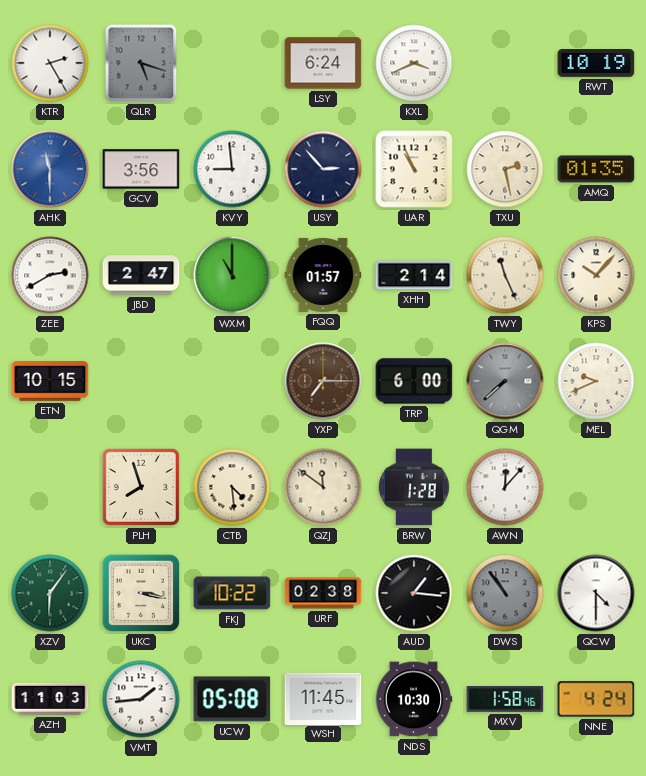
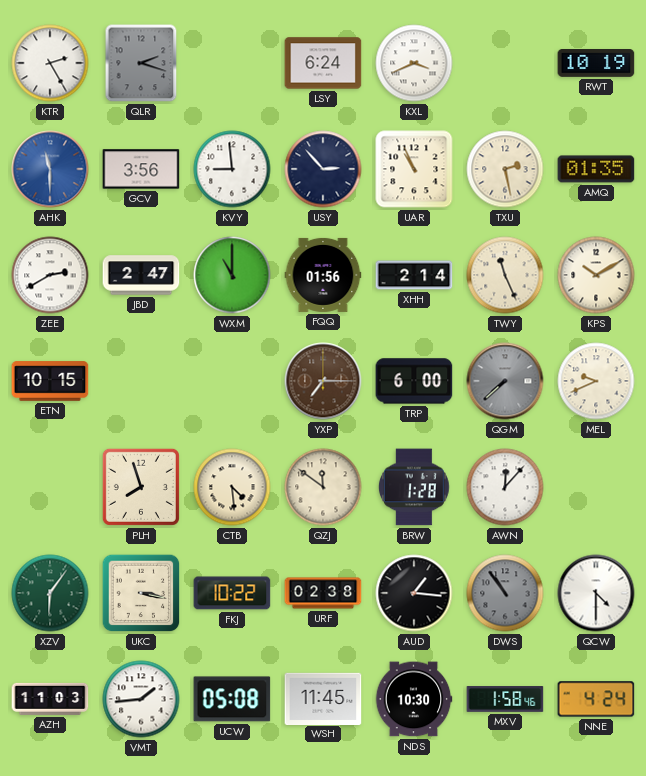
QLR: 5:18 -> 2:18 (141, 63)
FQQ: 01:57 -> 01:56 (323, 275)
KPS: 10:07 -> 10:10 (596, 275)
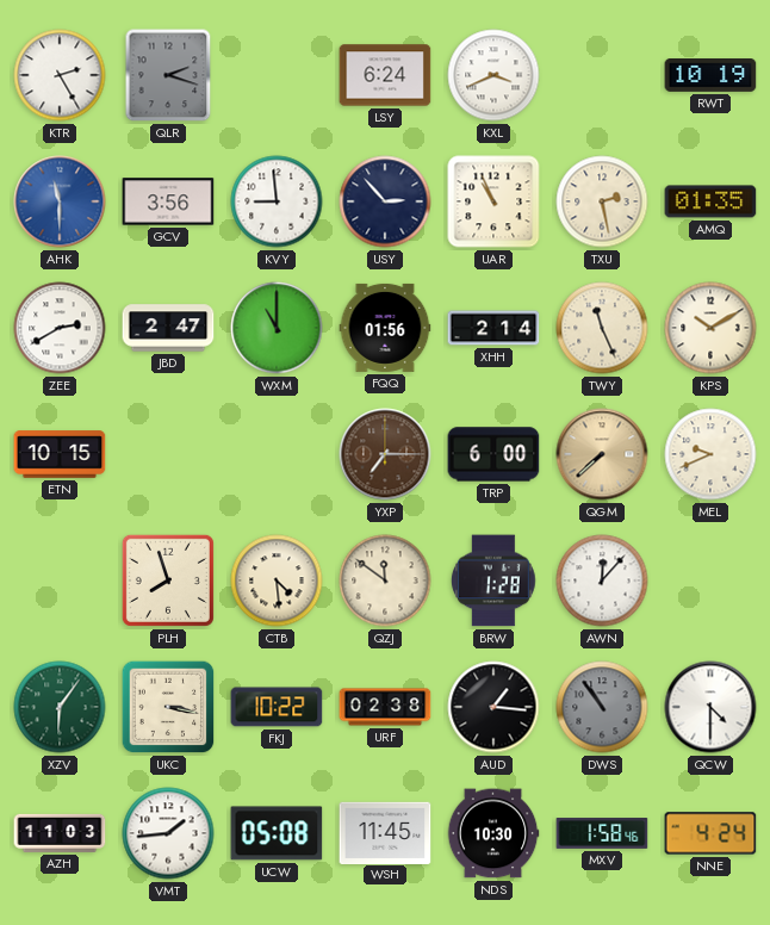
QGM dial: grey -> champagne (602, 454)
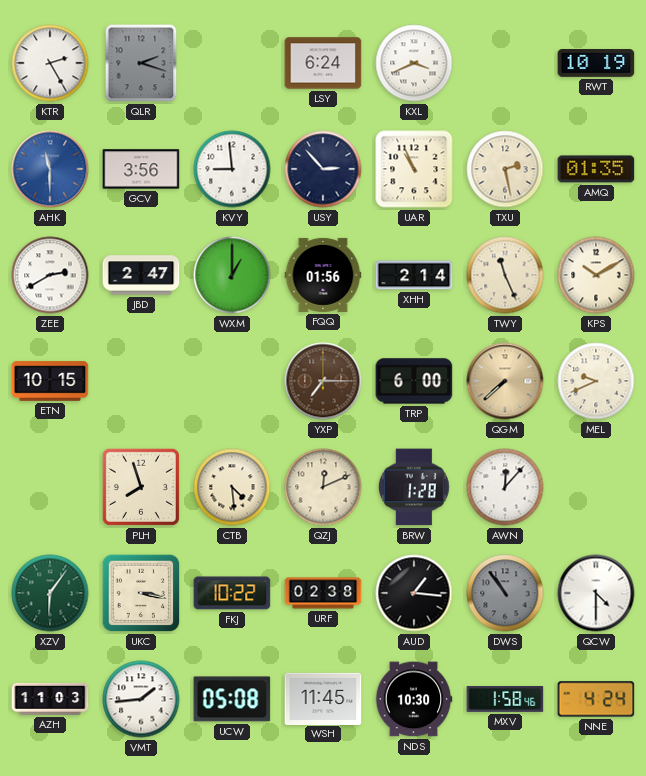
WXM: 11:00 -> 1:00 (232, 275)
QZJ: 11:51 -> 12:11 (323, 487)
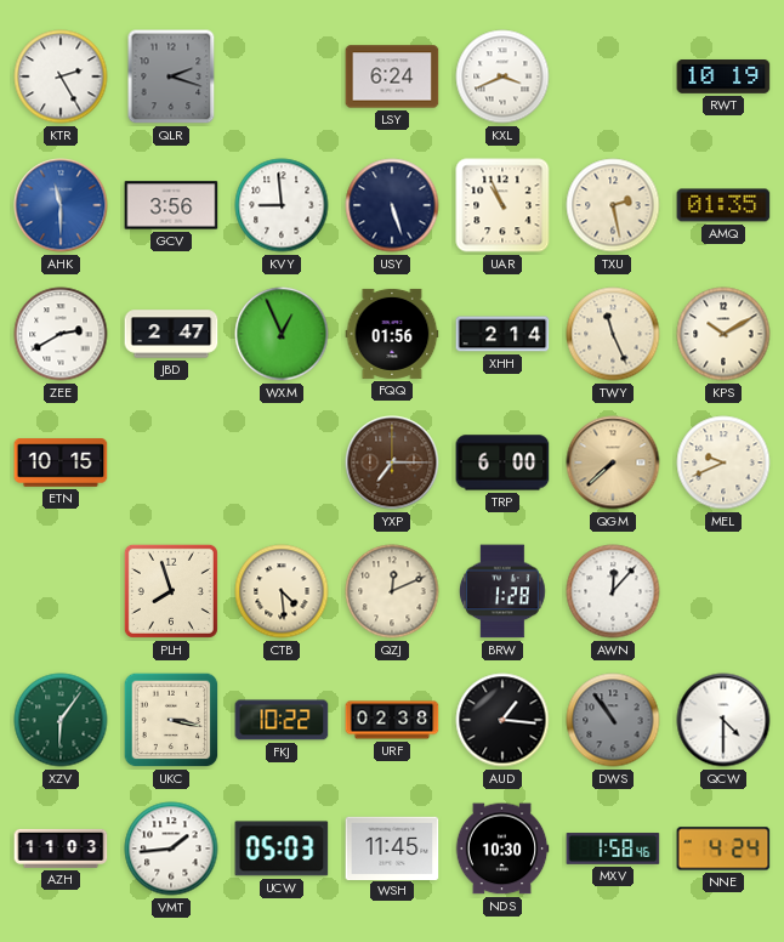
USY: 2:53 -> 5:27 (392, 205)
WXM: 1:00 -> 12:56 (282, 334)
UCW: 05:08 -> 05:03 (282, 849)
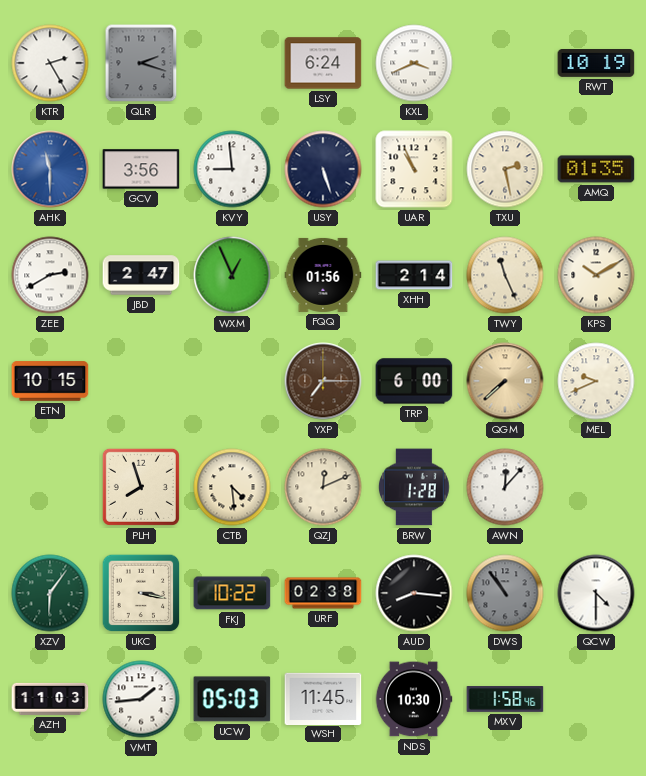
AUD: 1:16 -> 8:16 (414, 593)
NNE: 4:24 -> none (723, 849)
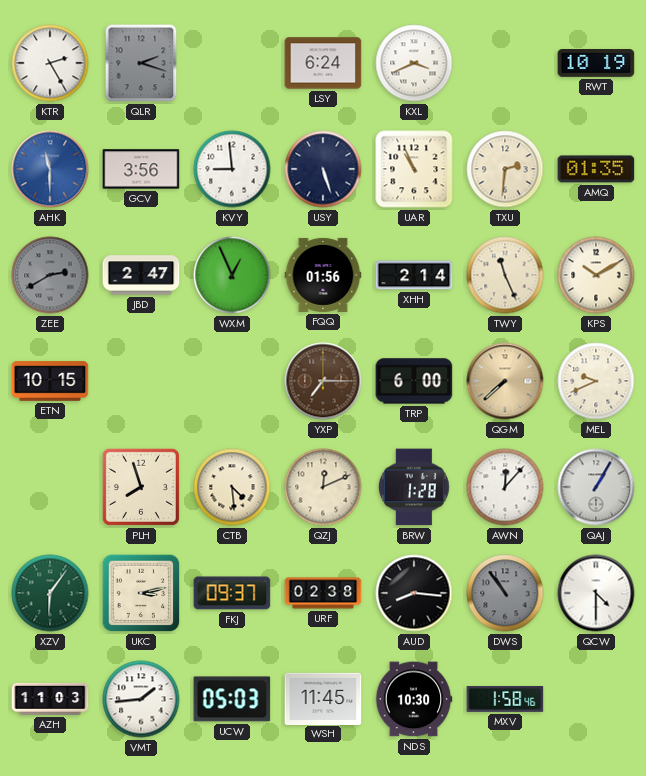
TXU: 2:28 -> 2:31 (505, 169)
ZEE dial: white -> grey (50, 275)
QAJ: none -> 1:05 (596, 487)
UKC: 3:17 -> 3:13 (141, 593)
FKJ: 10:22 -> 09:37 (232, 593)
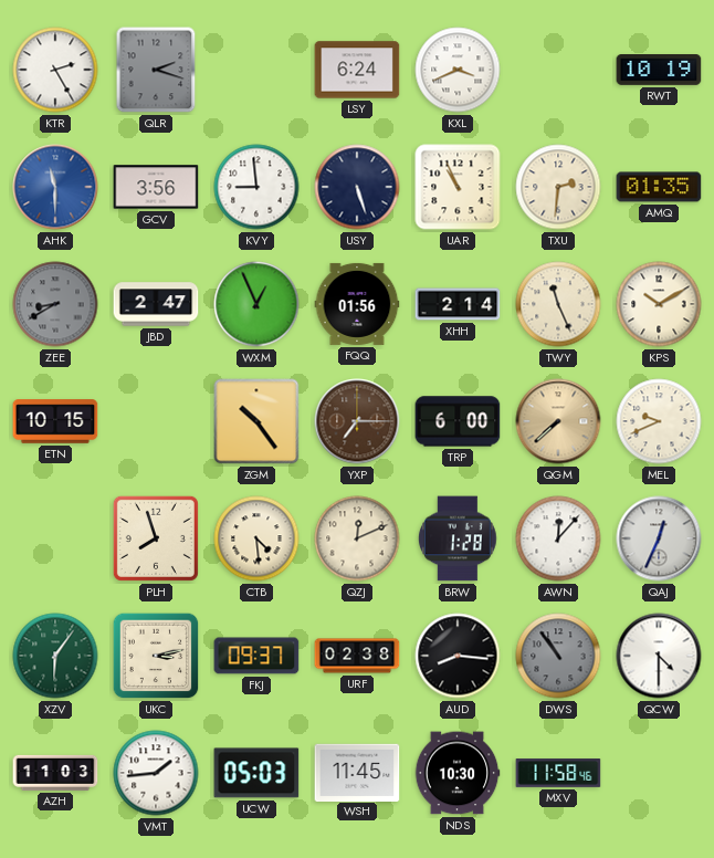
ZEE: 2:40 -> 8:40 (55, 304)
ZGM: none -> 10:24 (256, 421)
QAJ: 1:05 -> 12:34 (659, 538)
MXV: 1:58 -> 11:58 (558, 773)
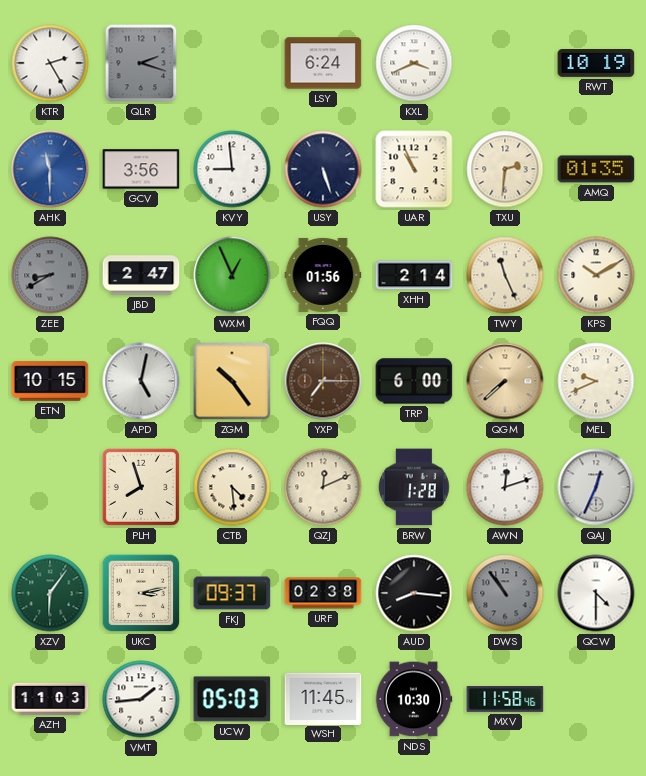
APD: none -> 5:02 (141, 381)
AWN: 12:07 -> 12:12 (505, 487)
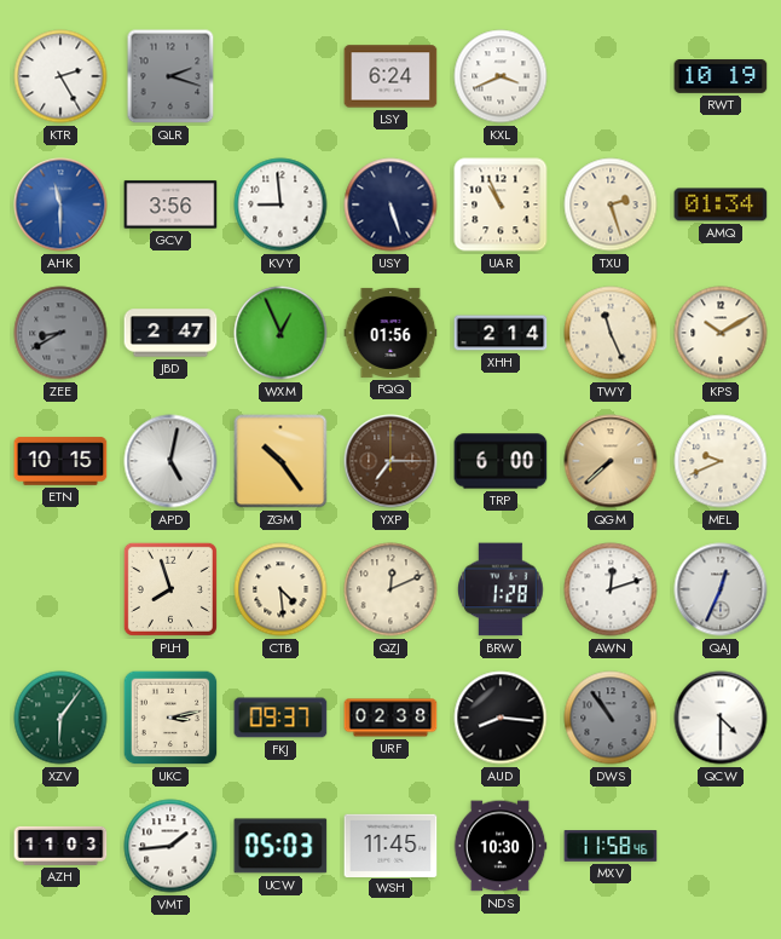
TXU: 2:31 -> 2:27 (611, 204)
AMQ: 01:35 -> 01:34 (721, 204)
